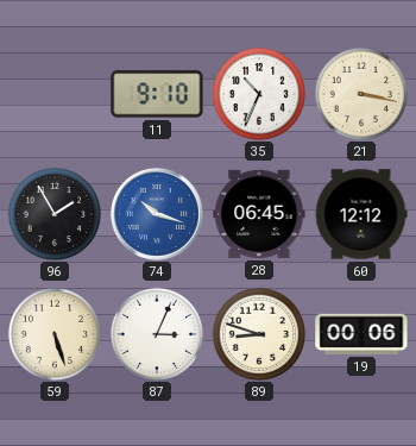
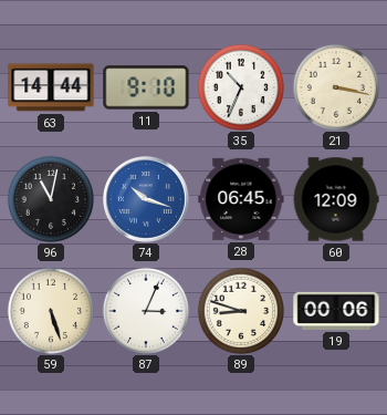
63: none -> 14:44 (51, 87)
96: 1:55 -> 11:02 (50, 198)
60: 12:12 -> 12:09 (336, 199)
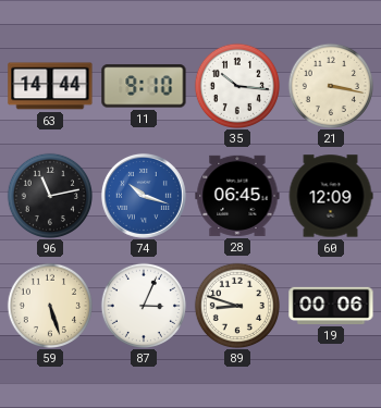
35: 10:34 -> 10:16 (236, 85)
96: 11:02 -> 11:13 (49, 195)
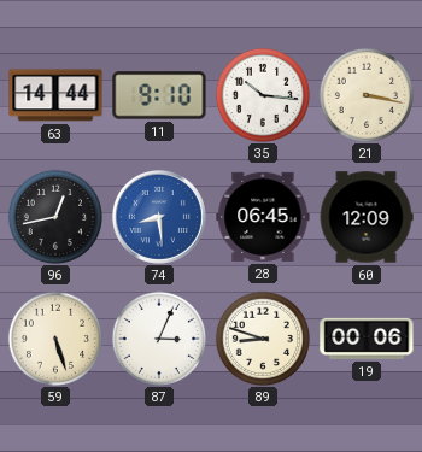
96: 11:13 -> 12:43 (54, 216)
74: 10:18 -> 8:29 (159, 217)
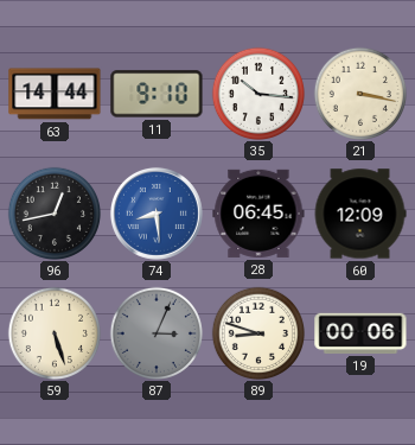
87 dial: white -> grey (155, 332)
